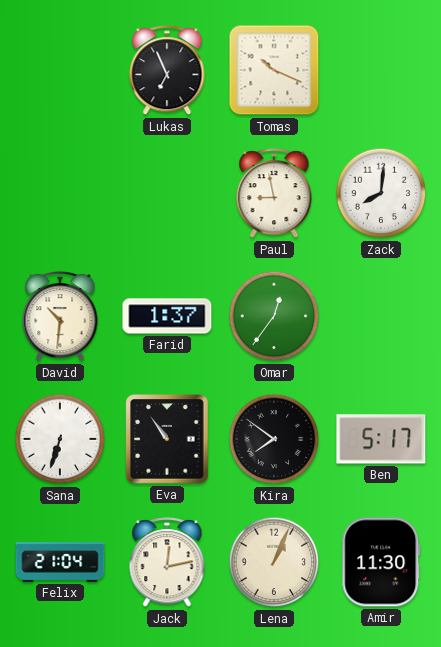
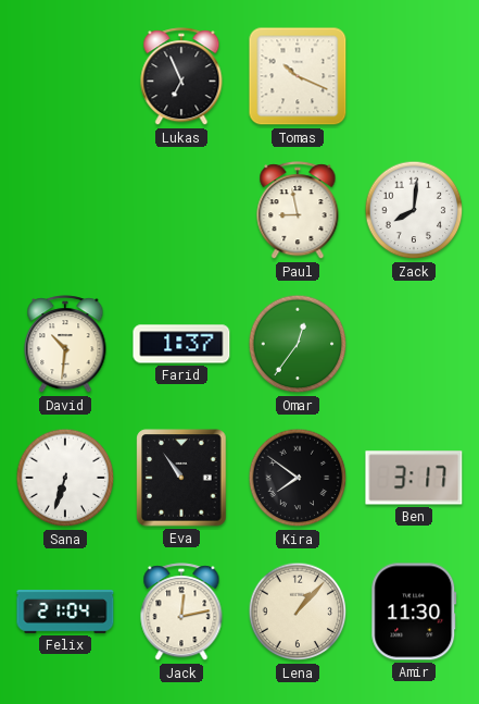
Ben: 5:17 -> 3:17 (414, 478)
Lena: 1:04 -> 1:07 (298, 612)
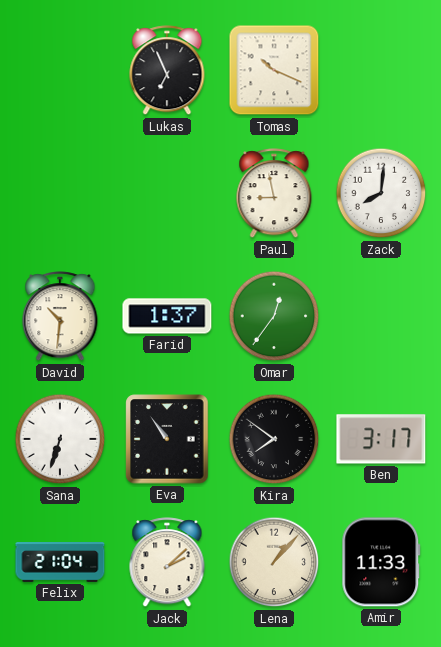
Jack: 12:13 -> 2:08 (167, 563)
Amir: 11:30 -> 11:33 (381, 562)
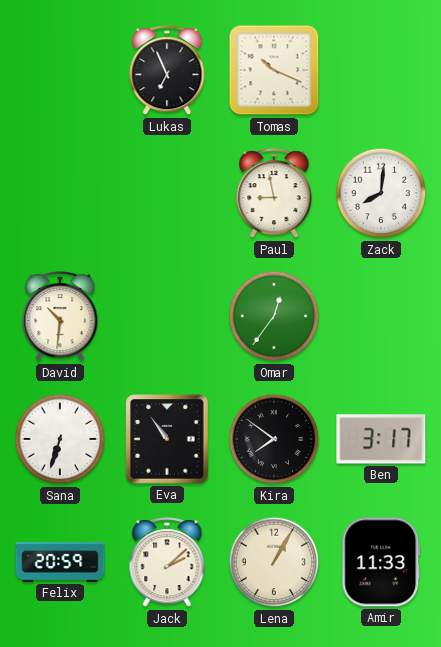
Farid: 1:37 -> none (167, 316)
Felix: 21:04 -> 20:59 (60, 563)
Lena: 1:07 -> 1:05 (274, 562)
